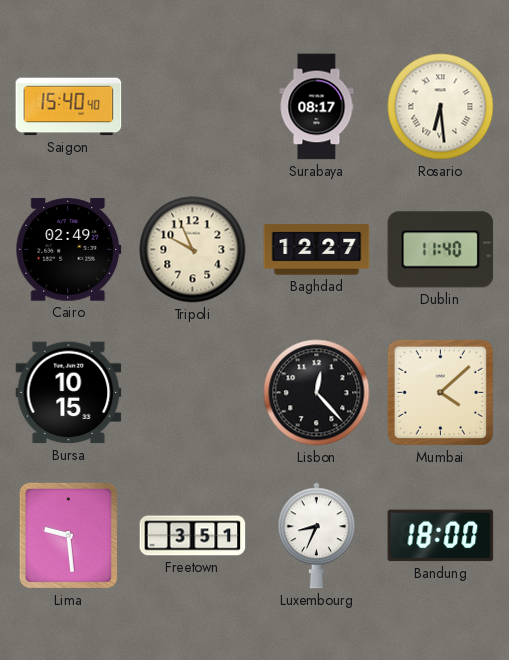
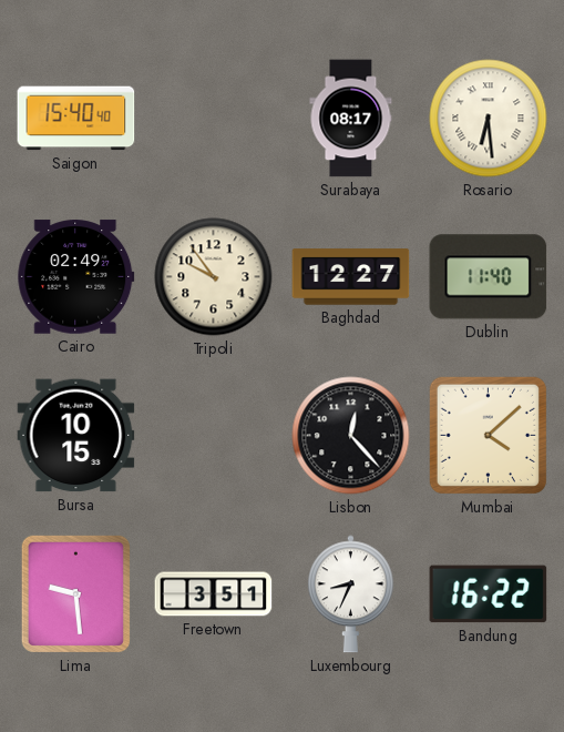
Tripoli: 9:56 -> 9:54 (214, 277)
Bandung: 18:00 -> 16:22 (489, 594)
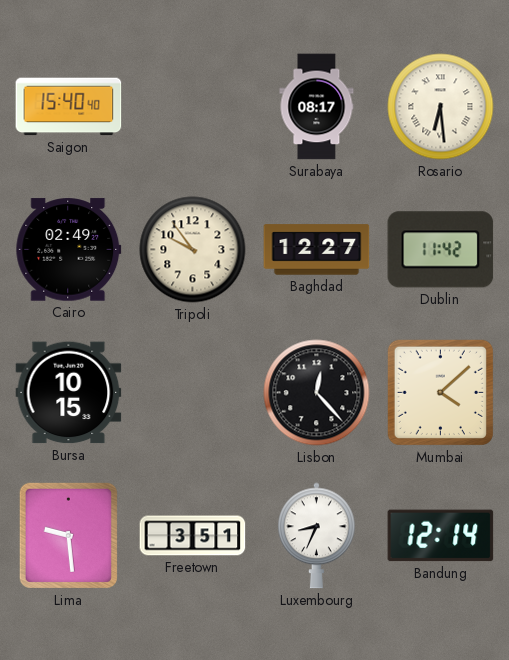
Dublin: 11:40 -> 11:42 (441, 250)
Bandung: 16:22 -> 12:14 (441, 536)
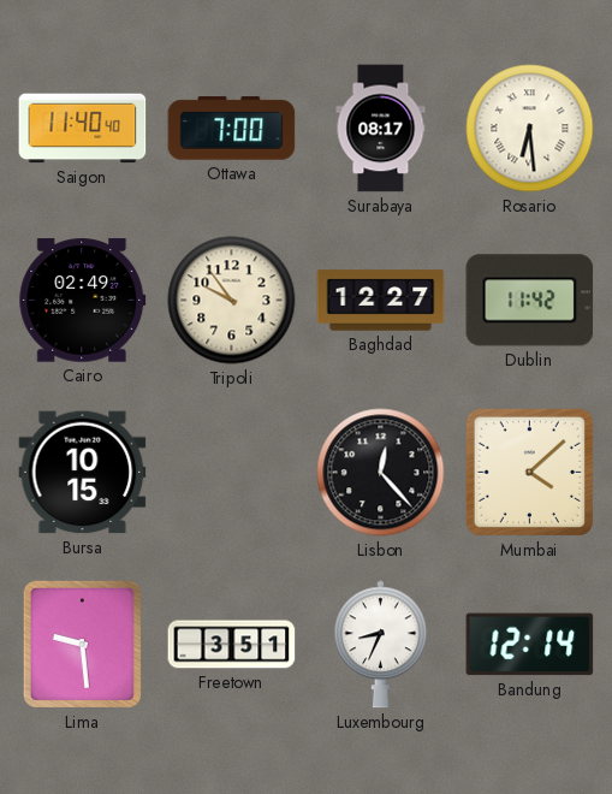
Saigon: 15:40 -> 11:40 (83, 129)
Ottawa: none -> 7:00 (232, 129)
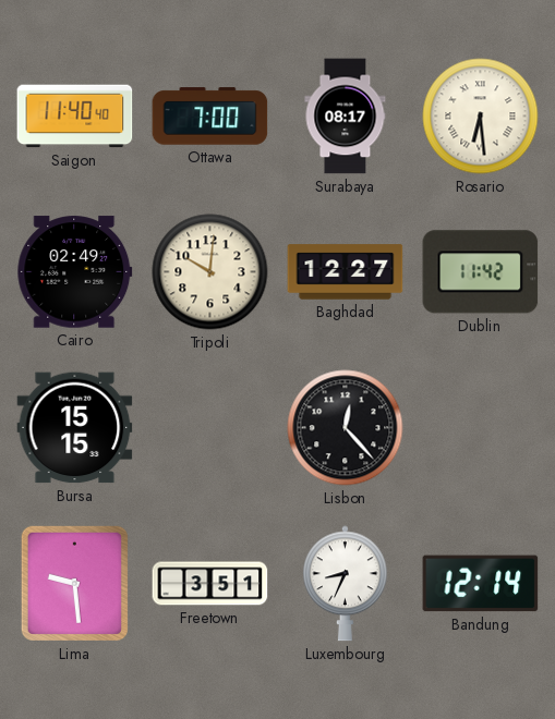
Tripoli: 9:54 -> 10:01 (210, 272)
Bursa: 10:15 -> 15:15 (75, 428)
Mumbai: 4:08 -> none (529, 472)
